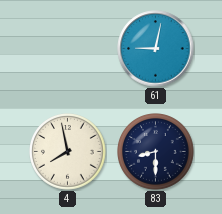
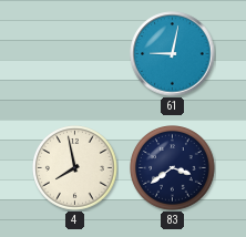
83: 8:30 -> 3:39 (173, 168)
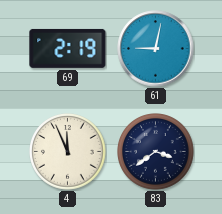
69: none -> 2:19 (68, 48)
4: 7:58 -> 11:56 (68, 152)
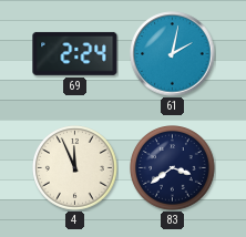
69: 2:19 -> 2:24 (75, 53)
61: 9:02 -> 2:02 (173, 54)
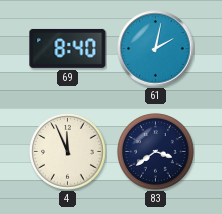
69: 2:24 -> 8:40 (68, 48)
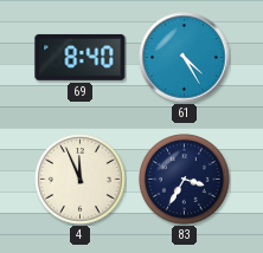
61: 2:02 -> 4:25 (185, 58)
83: 3:39 -> 3:35 (185, 180)
